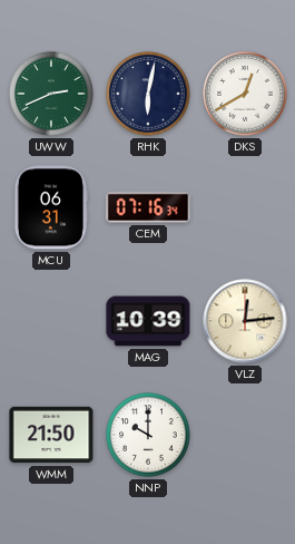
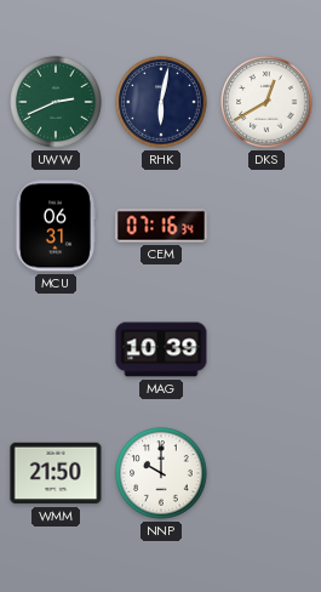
VLZ: 12:14 -> none (245, 321)
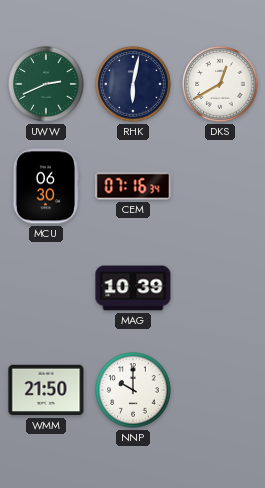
MCU: 06:31 -> 06:30 (45, 186)
